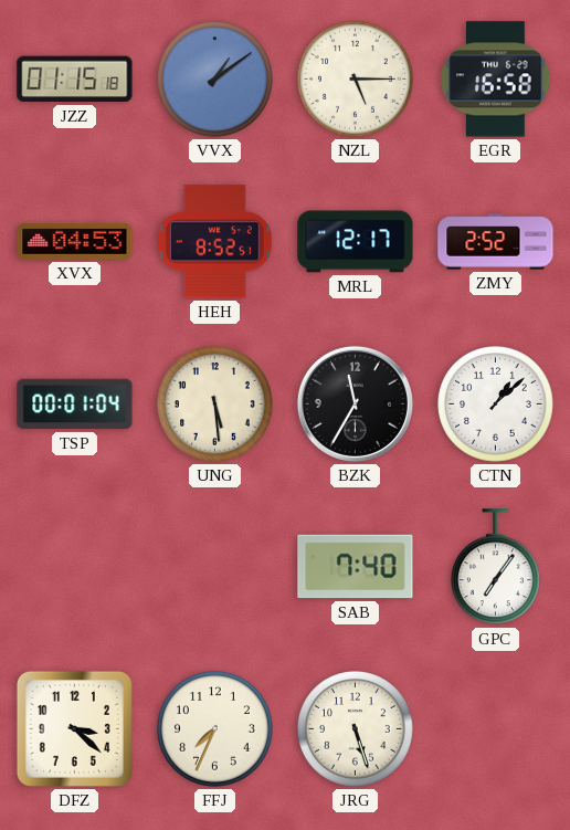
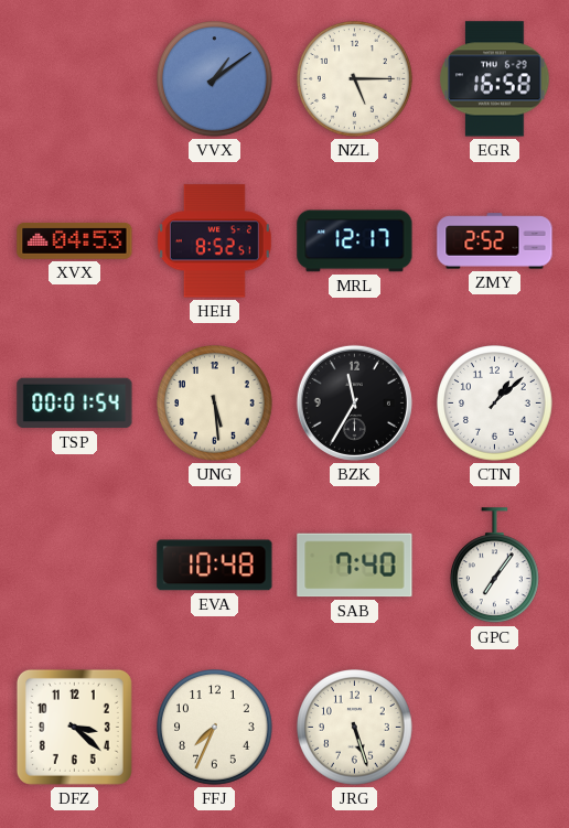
JZZ: 01:15 -> none (75, 80)
TSP: 00:01:04 -> 00:01:54 (75, 404)
EVA: none -> 10:48 (215, 566)
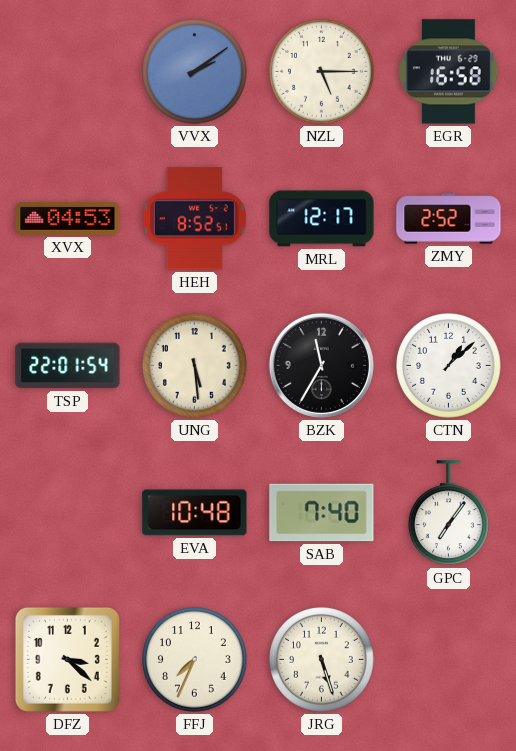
VVX: 1:09 -> 2:09 (195, 72)
TSP: 00:01 -> 22:01 (68, 366)
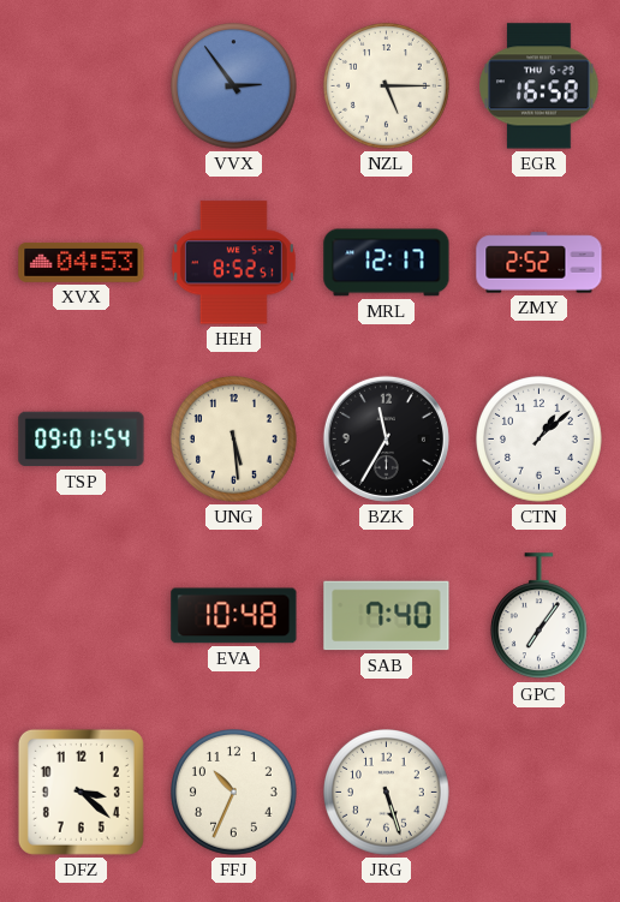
VVX: 2:09 -> 2:54 (234, 86)
TSP: 22:01 -> 09:01 (82, 440)
FFJ: 7:34 -> 10:34 (234, 793)
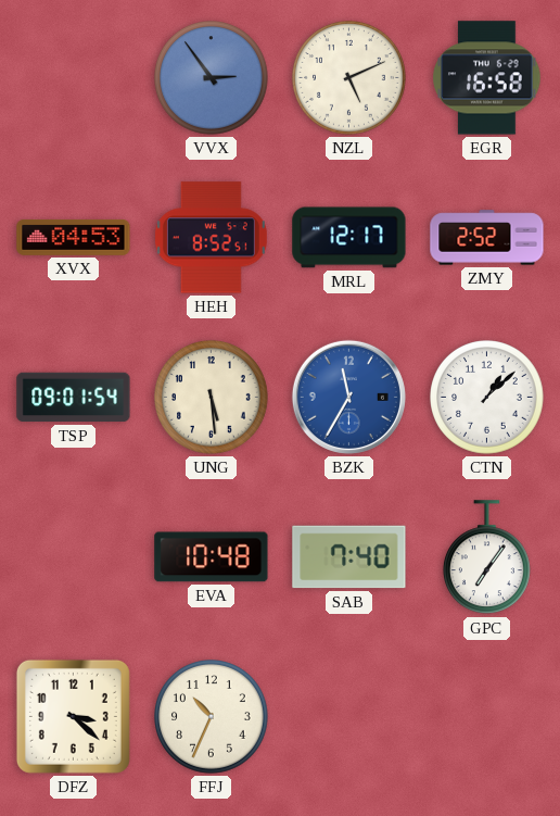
NZL: 5:15 -> 5:11 (349, 78)
BZK dial: black -> blue (348, 397)
JRG: 5:27 -> none (387, 793)
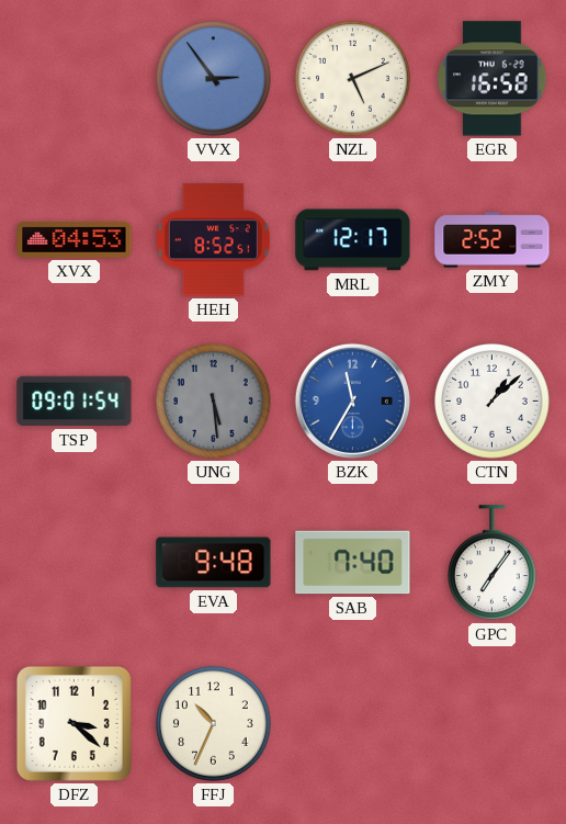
UNG dial: cream -> grey (214, 402)
EVA: 10:48 -> 9:48 (214, 563)
